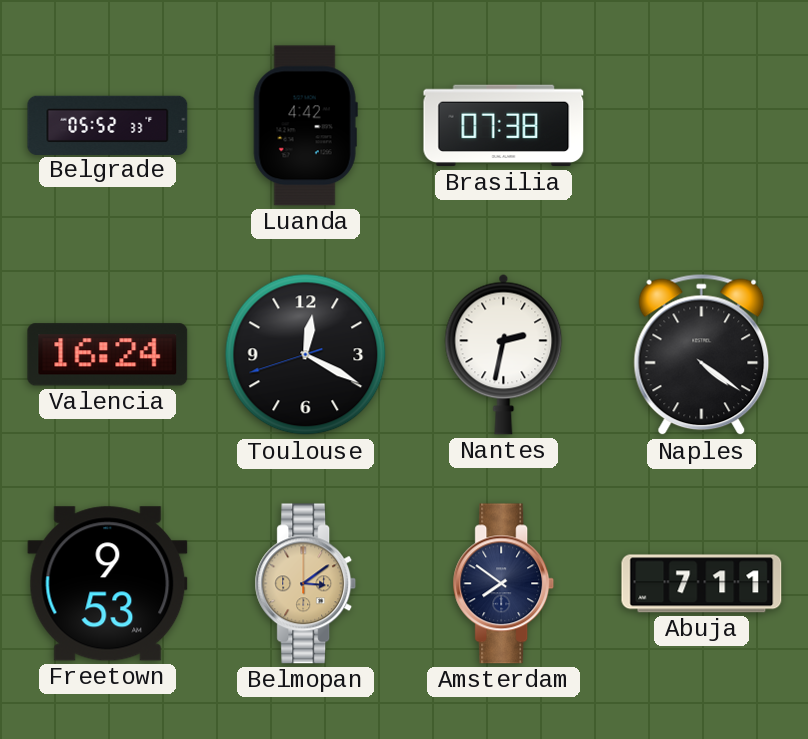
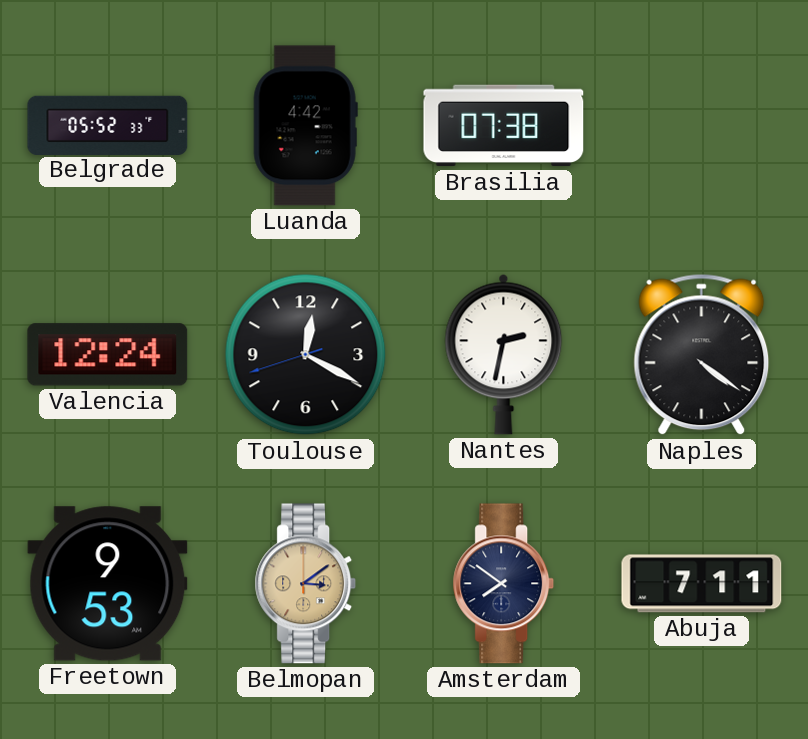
Valencia: 16:24 -> 12:24 (108, 355)
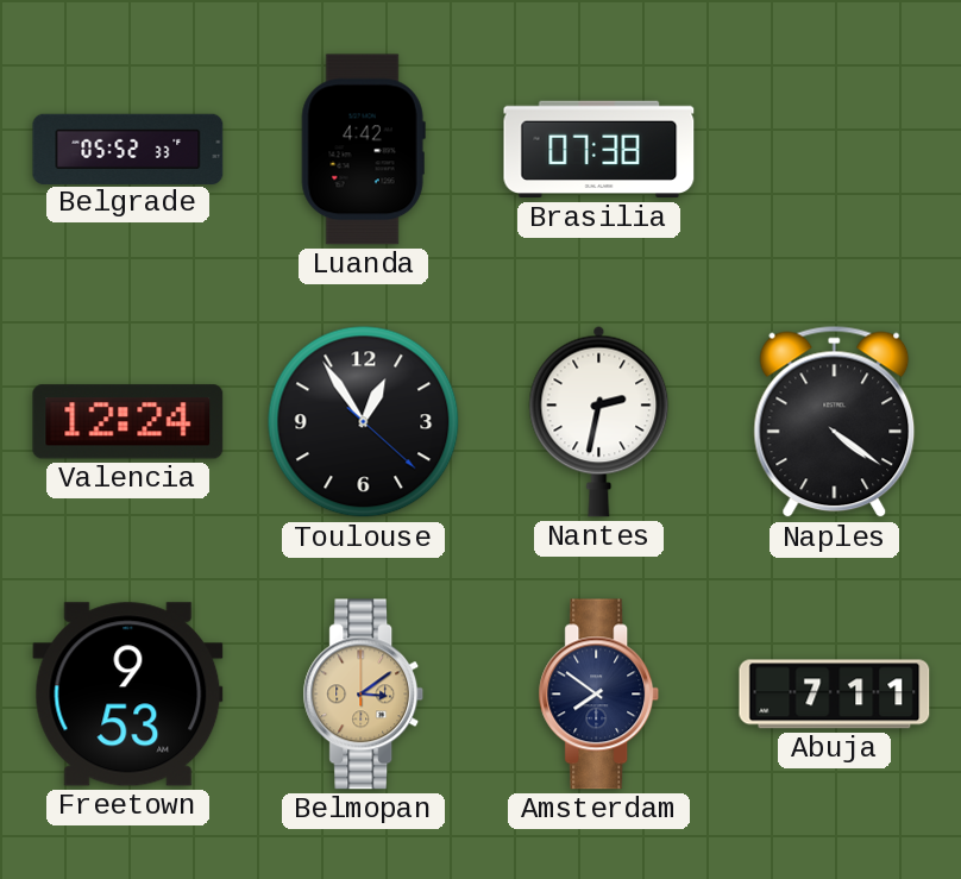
Toulouse: 12:19 -> 12:54 (364, 422)
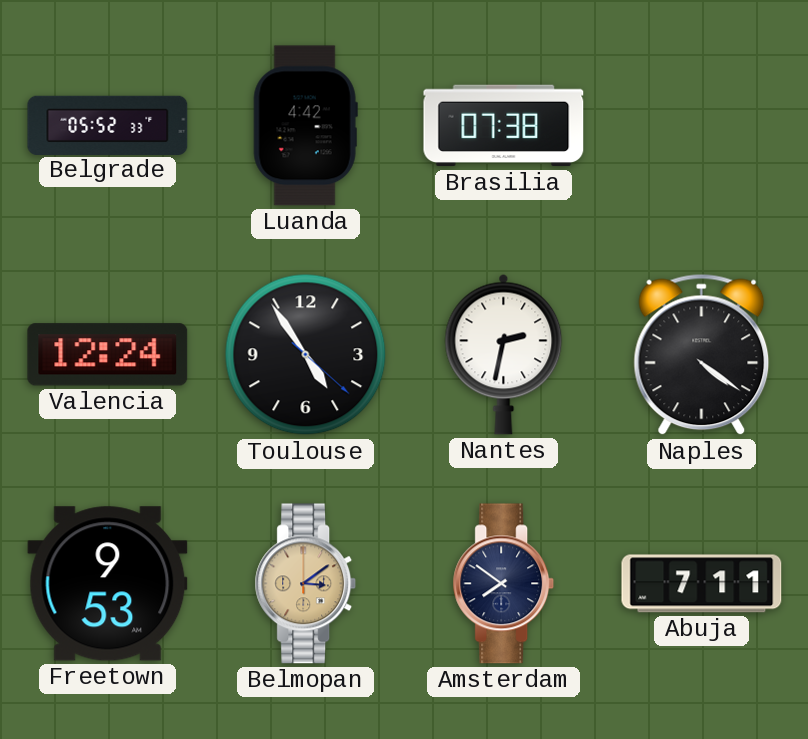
Toulouse: 12:54 -> 4:54 (306, 355)
